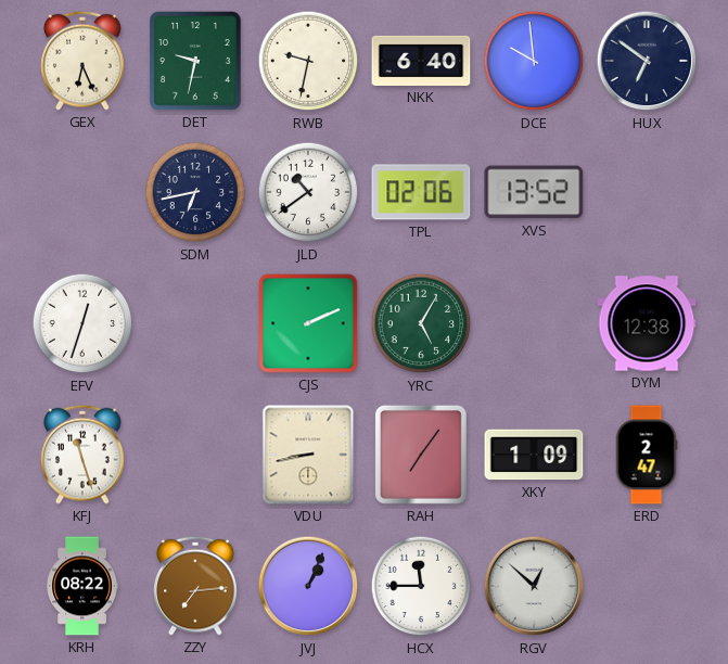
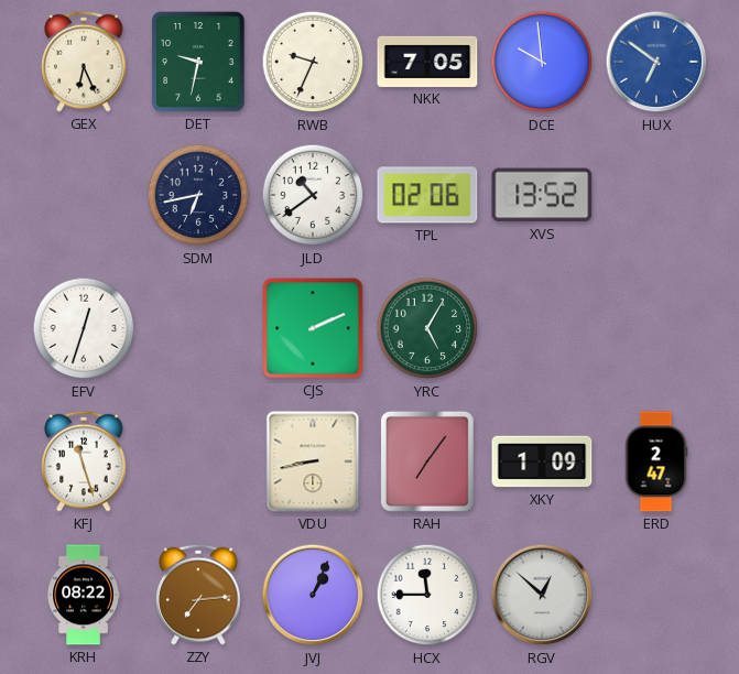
RWB: 9:32 -> 9:34 (313, 62)
NKK: 6:40 -> 7:05 (427, 62)
HUX dial: navy -> blue (656, 62)
DYM: 12:38 -> none (647, 323)
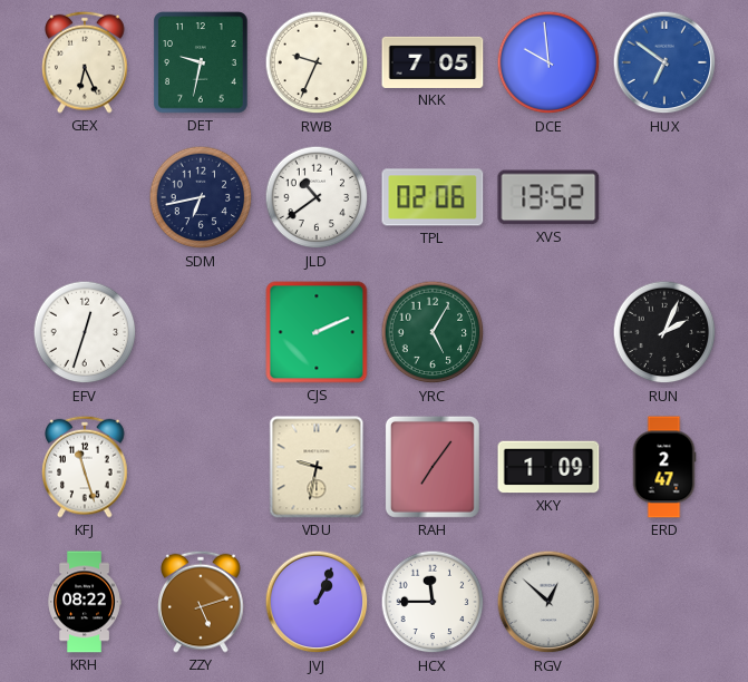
RUN: none -> 2:04 (664, 332)
VDU: 8:43 -> 9:32 (317, 467)
ZZY: 7:14 -> 5:12 (201, 602)
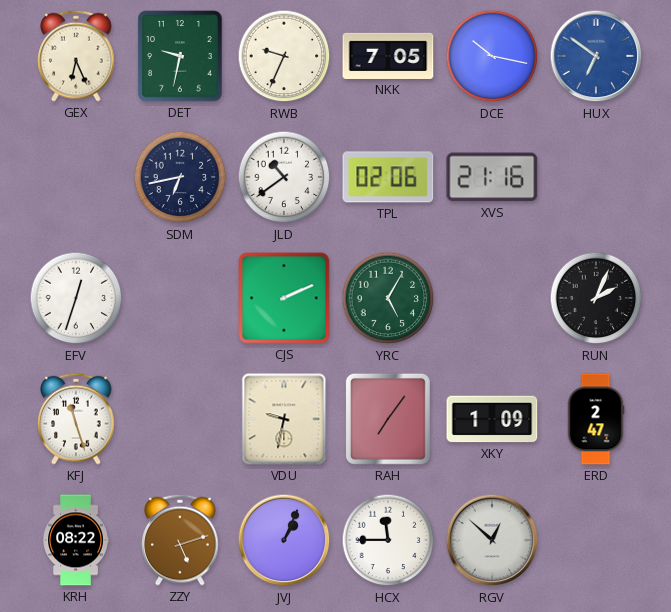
DCE: 9:59 -> 10:17 (492, 56)
XVS: 13:52 -> 21:16 (492, 177)
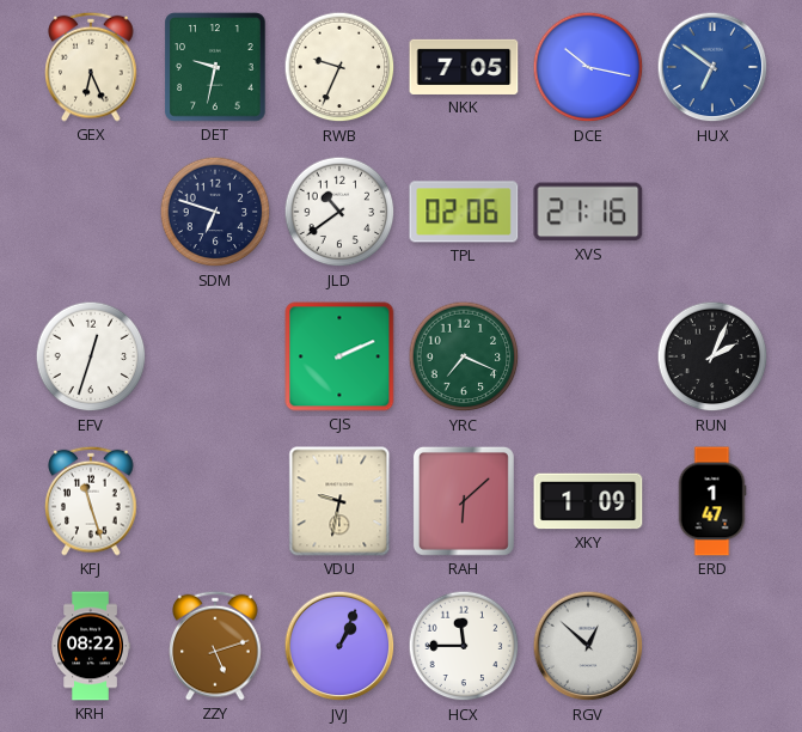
SDM: 6:43 -> 6:48 (215, 212)
YRC: 5:05 -> 7:19 (464, 356)
RAH: 7:06 -> 6:08 (464, 501)
ERD: 2:47 -> 1:47 (712, 501)
